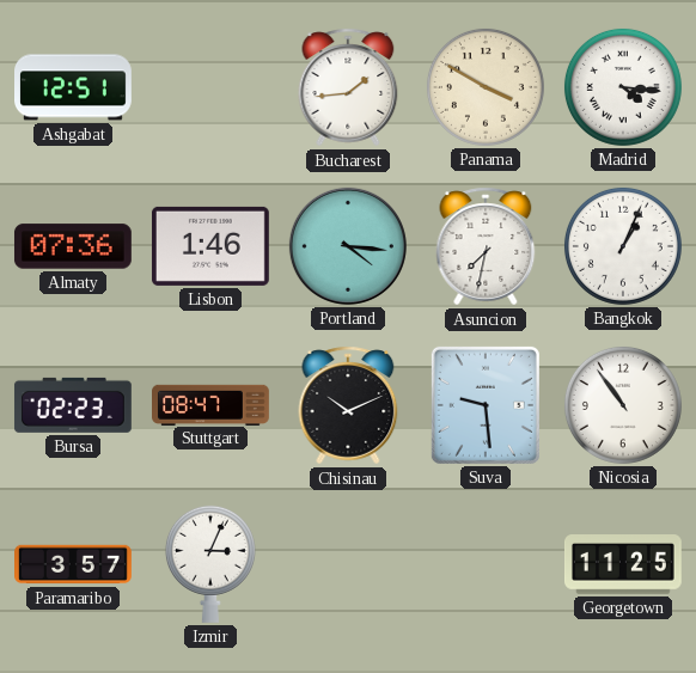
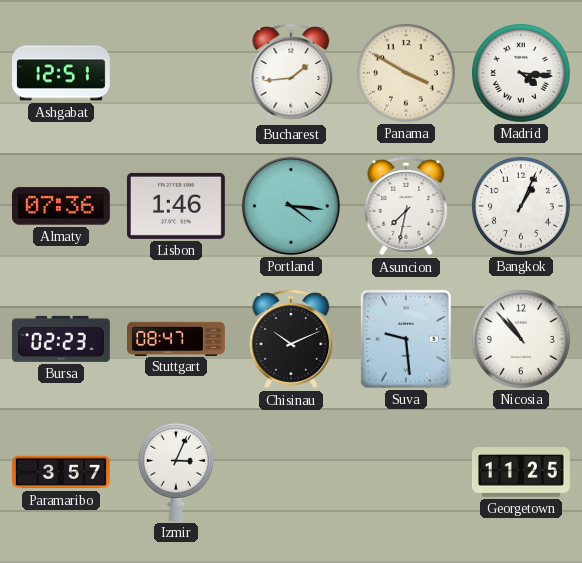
Nicosia: 10:54 -> 10:53 (521, 339)
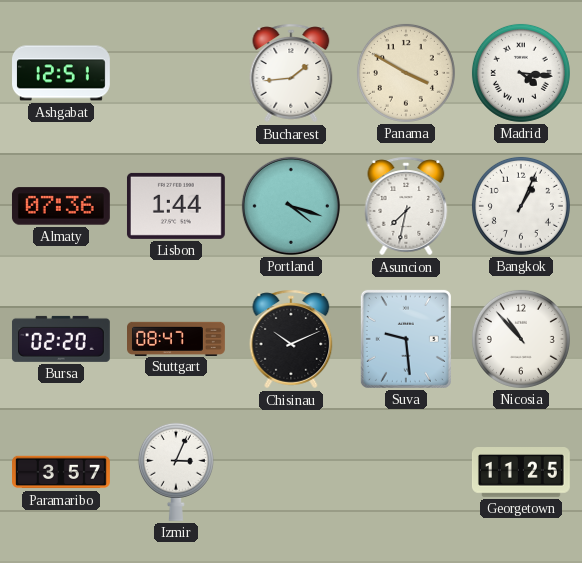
Lisbon: 1:46 -> 1:44 (176, 206)
Portland: 4:16 -> 4:18 (291, 206)
Bursa: 02:23 -> 02:20 (61, 339)
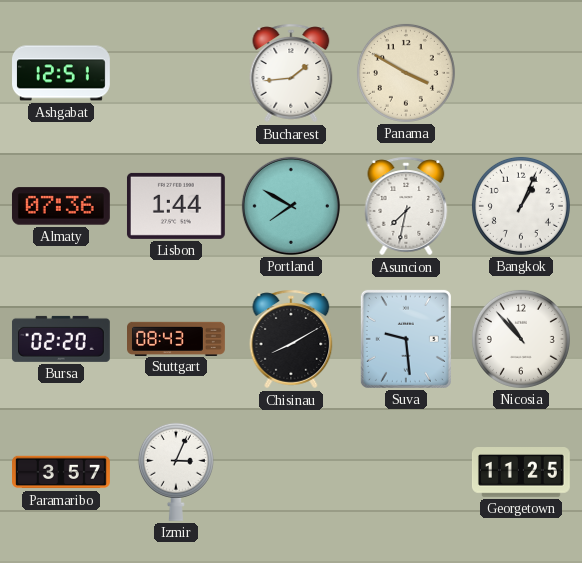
Madrid: 4:16 -> none (521, 73)
Portland: 4:18 -> 7:50 (291, 206)
Stuttgart: 08:47 -> 08:43 (177, 338)
Chisinau: 10:11 -> 8:10 (291, 339)
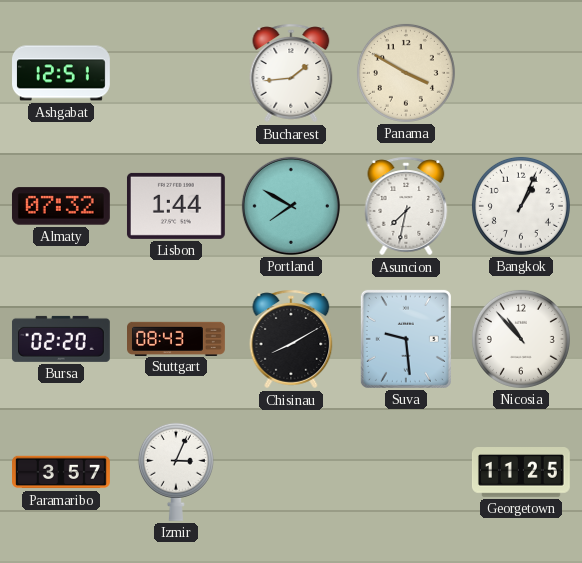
Almaty: 07:36 -> 07:32 (61, 206)
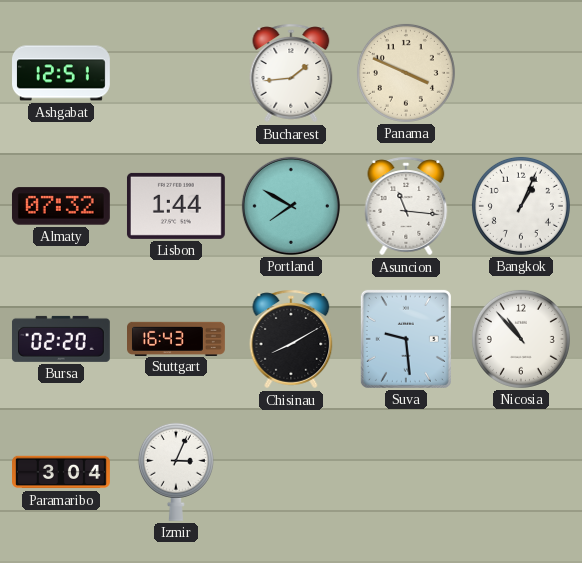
Panama: 3:50 -> 3:49 (406, 73)
Asuncion: 7:32 -> 11:16 (406, 206)
Stuttgart: 08:43 -> 16:43 (177, 338)
Paramaribo: 3:57 -> 3:04 (62, 472)
Georgetown: 11:25 -> none (521, 473)
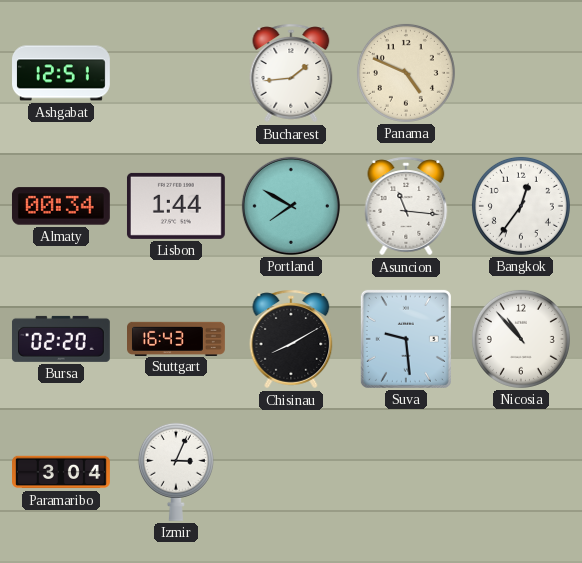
Panama: 3:49 -> 4:49 (406, 73)
Almaty: 07:32 -> 00:34 (61, 206)
Bangkok: 1:04 -> 12:36 (521, 206)
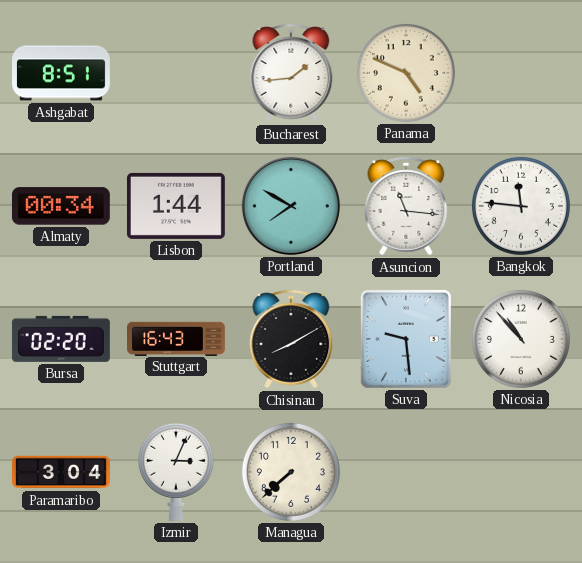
Ashgabat: 12:51 -> 8:51 (62, 73)
Bangkok: 12:36 -> 11:46 (521, 206)
Managua: none -> 7:38 (291, 472)
